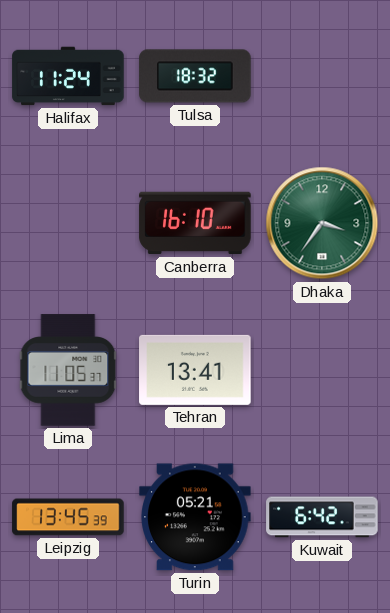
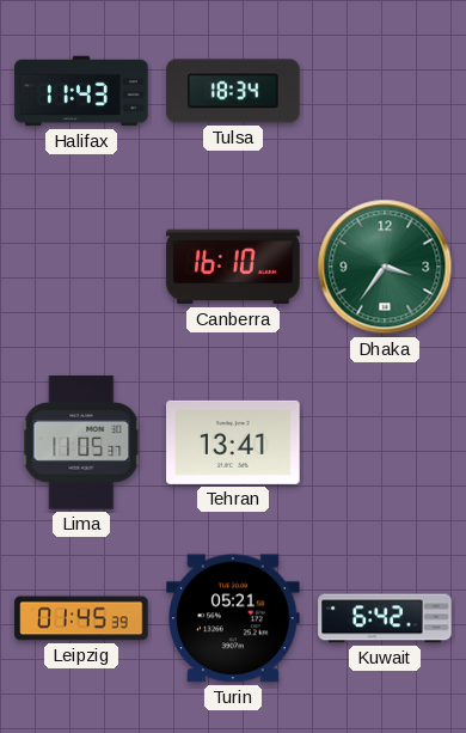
Halifax: 11:24 -> 11:43 (81, 91)
Tulsa: 18:32 -> 18:34 (233, 91)
Leipzig: 13:45 -> 01:45 (81, 618)
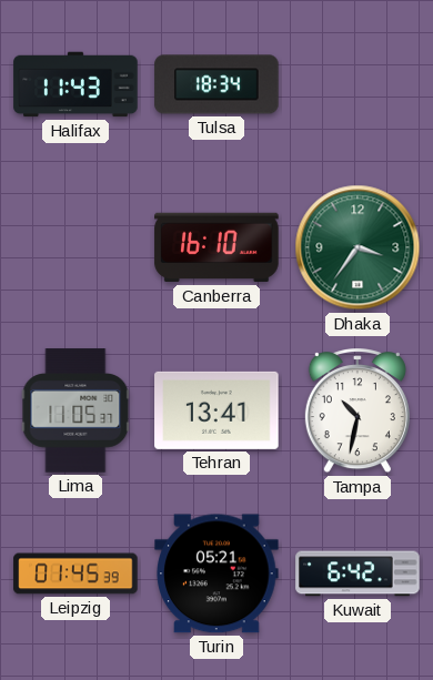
Tampa: none -> 10:32 (358, 412)
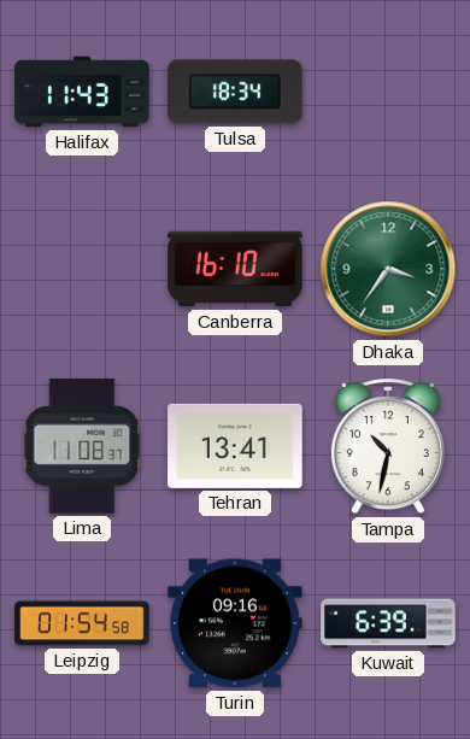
Lima: 11:05 -> 11:08 (82, 446)
Leipzig: 01:45 -> 01:54 (82, 623)
Turin: 05:21 -> 09:16 (235, 623)
Kuwait: 6:42 -> 6:39 (388, 623)
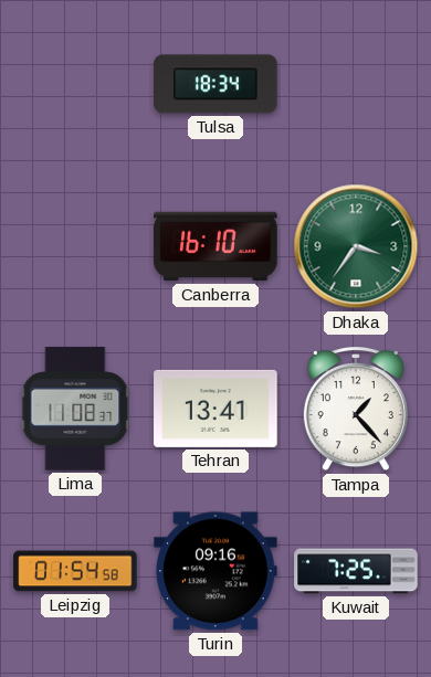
Halifax: 11:43 -> none (82, 92)
Tampa: 10:32 -> 1:23 (356, 410)
Kuwait: 6:39 -> 7:25 (356, 571)
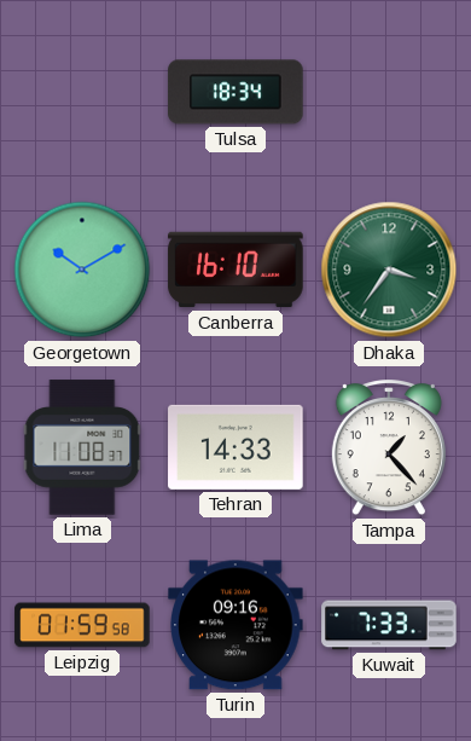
Georgetown: none -> 10:10 (82, 270)
Tehran: 13:41 -> 14:33 (235, 447)
Leipzig: 01:54 -> 01:59 (82, 625)
Kuwait: 7:25 -> 7:33 (389, 625)
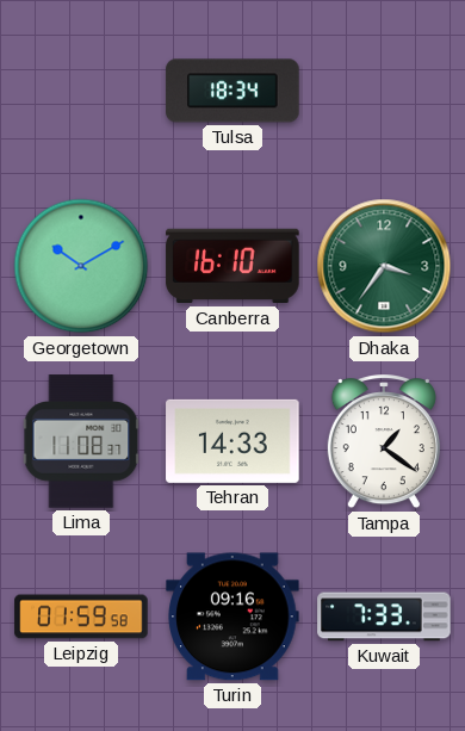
Tampa: 1:23 -> 1:21 (384, 442)
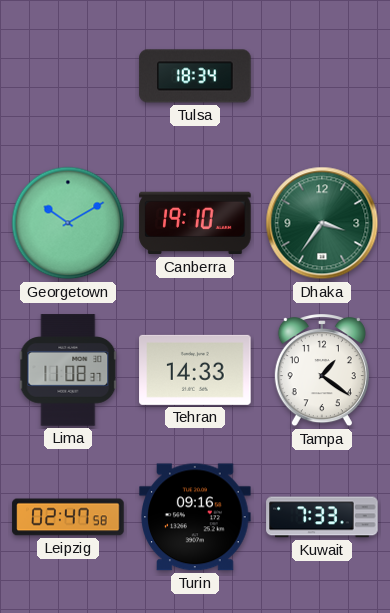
Canberra: 16:10 -> 19:10 (195, 223)
Leipzig: 01:59 -> 02:47 (68, 517)
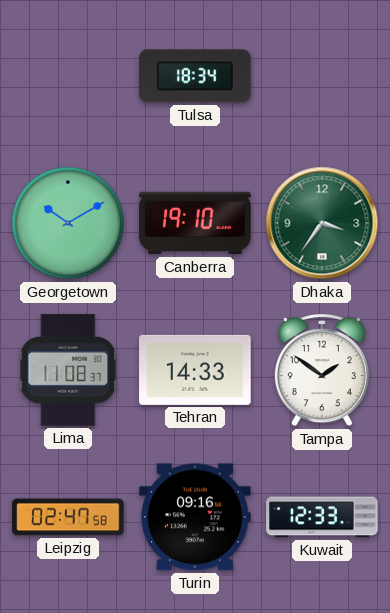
Tampa: 1:21 -> 1:51 (322, 371)
Kuwait: 7:33 -> 12:33 (322, 517)
